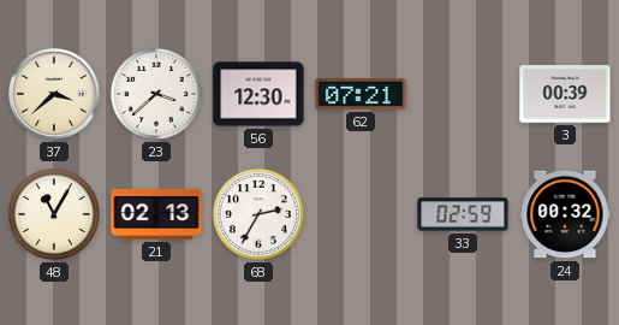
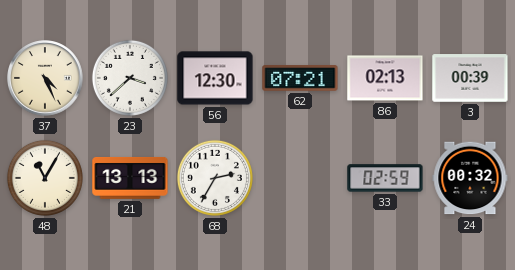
37: 3:38 -> 4:26 (45, 78)
86: none -> 02:13 (385, 78)
21: 02:13 -> 13:13 (130, 178)
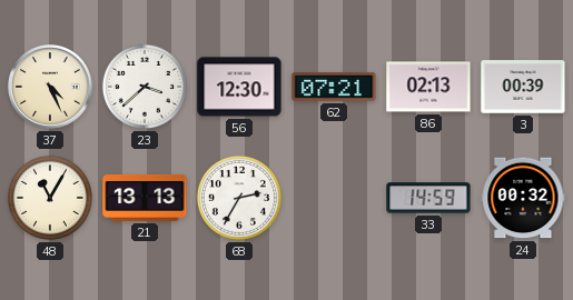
33: 02:59 -> 14:59 (428, 198)
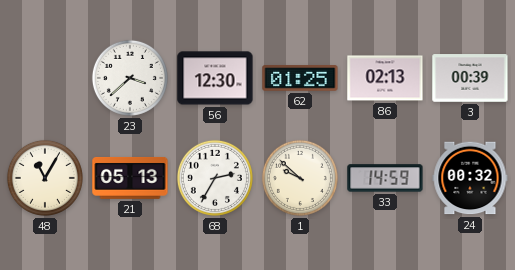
37: 4:26 -> none (50, 87)
62: 07:21 -> 01:25 (300, 78)
21: 13:13 -> 05:13 (130, 178)
1: none -> 9:52 (300, 178)
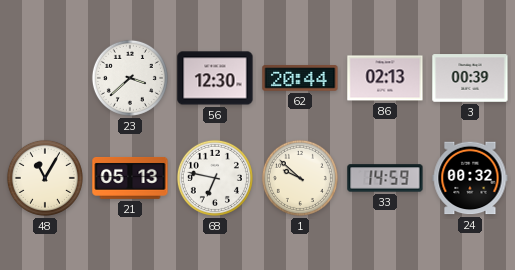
62: 01:25 -> 20:44 (300, 78)
68: 2:35 -> 6:47 (215, 178)
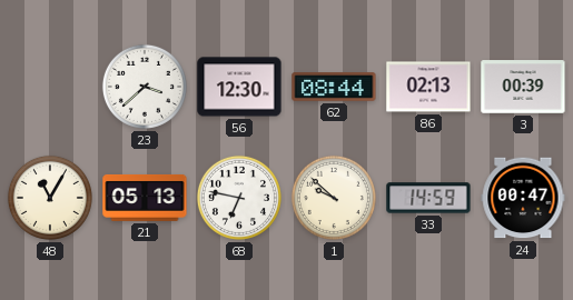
62: 20:44 -> 08:44 (334, 87)
24: 00:32 -> 00:47 (523, 198)
